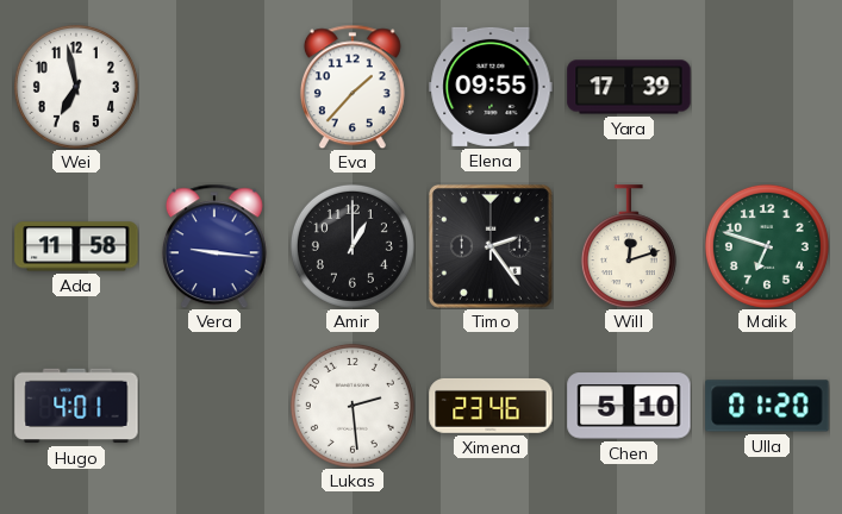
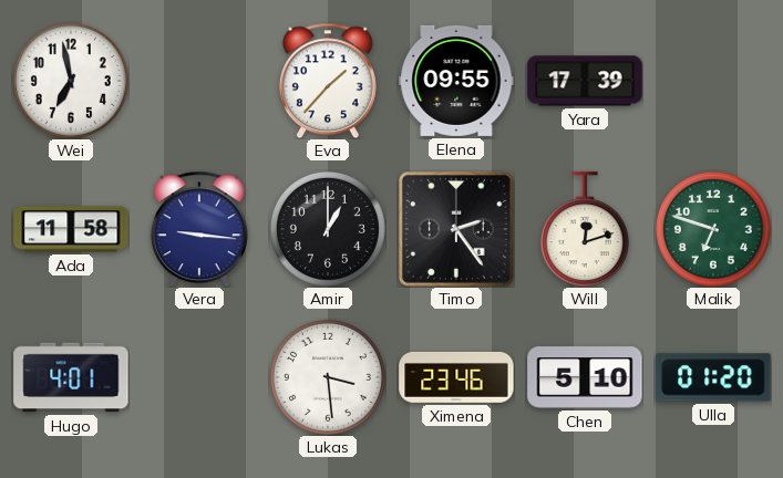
Lukas: 2:29 -> 3:29 (328, 377)
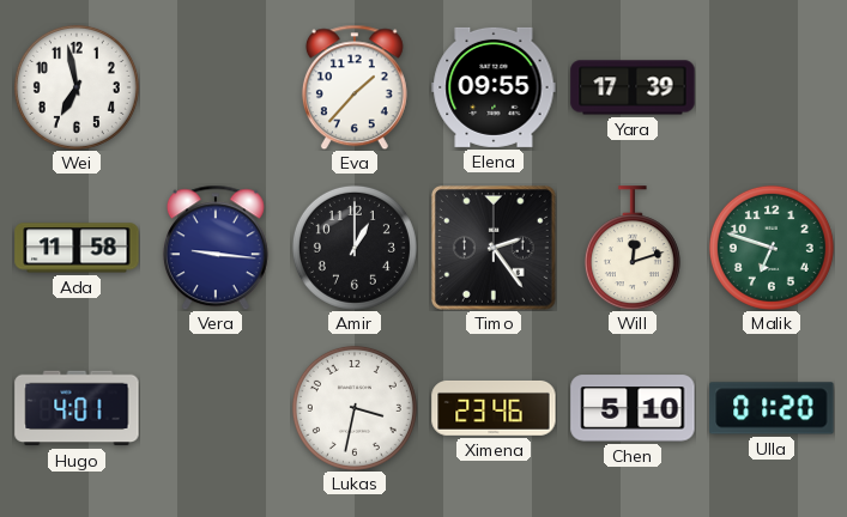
Lukas: 3:29 -> 3:32 (355, 408)
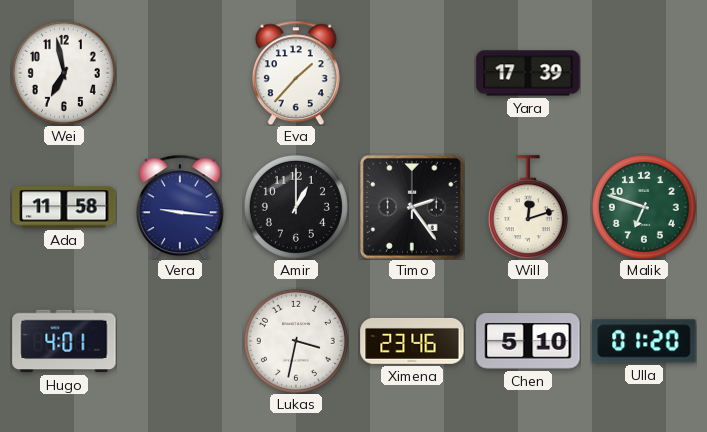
Elena: 09:55 -> none (494, 87)
